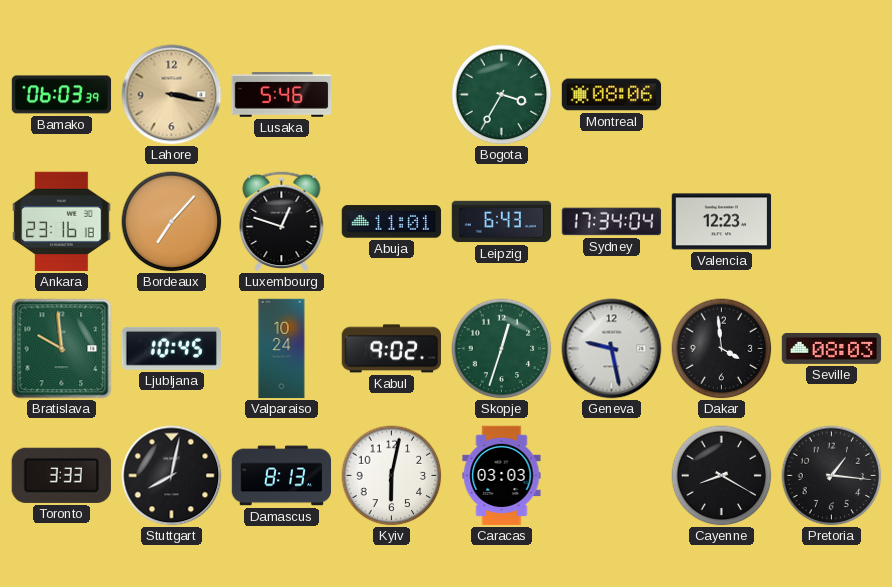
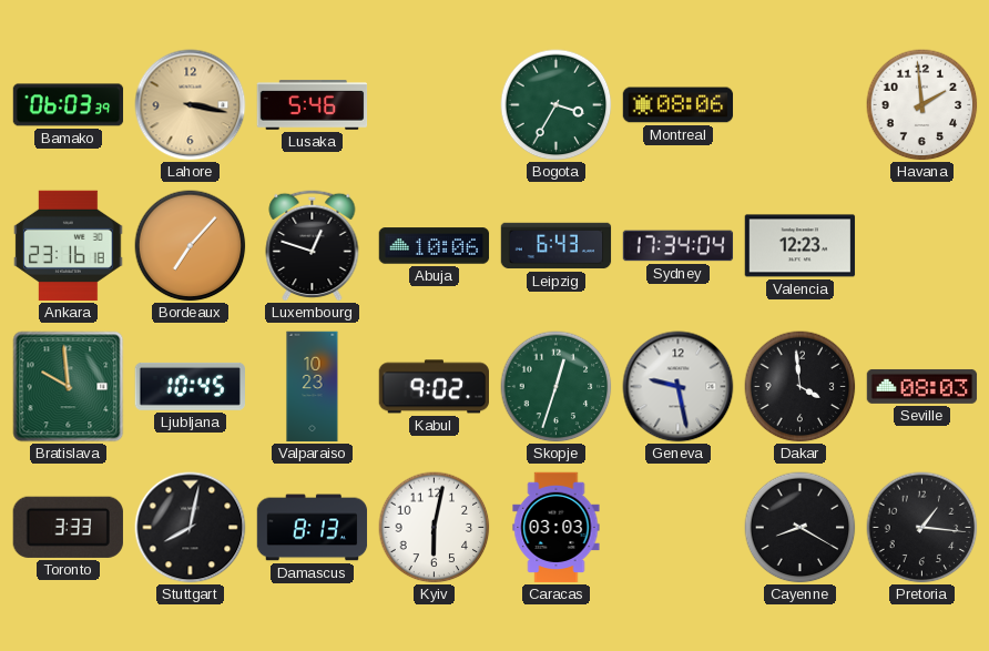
Havana: none -> 1:59 (922, 105)
Abuja: 11:01 -> 10:06 (435, 246)
Valparaiso: 10:24 -> 10:23 (313, 387)
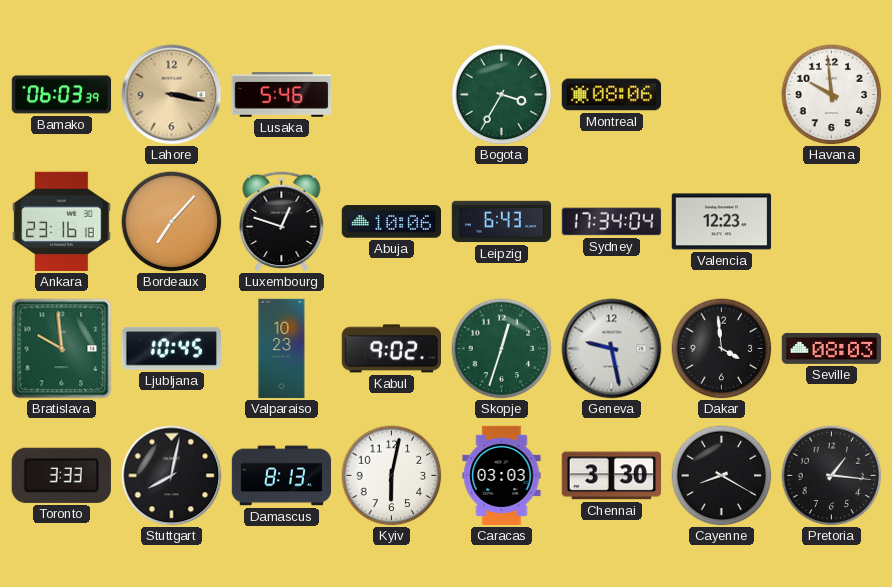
Havana: 1:59 -> 9:59 (832, 95)
Chennai: none -> 3:30 (612, 476)
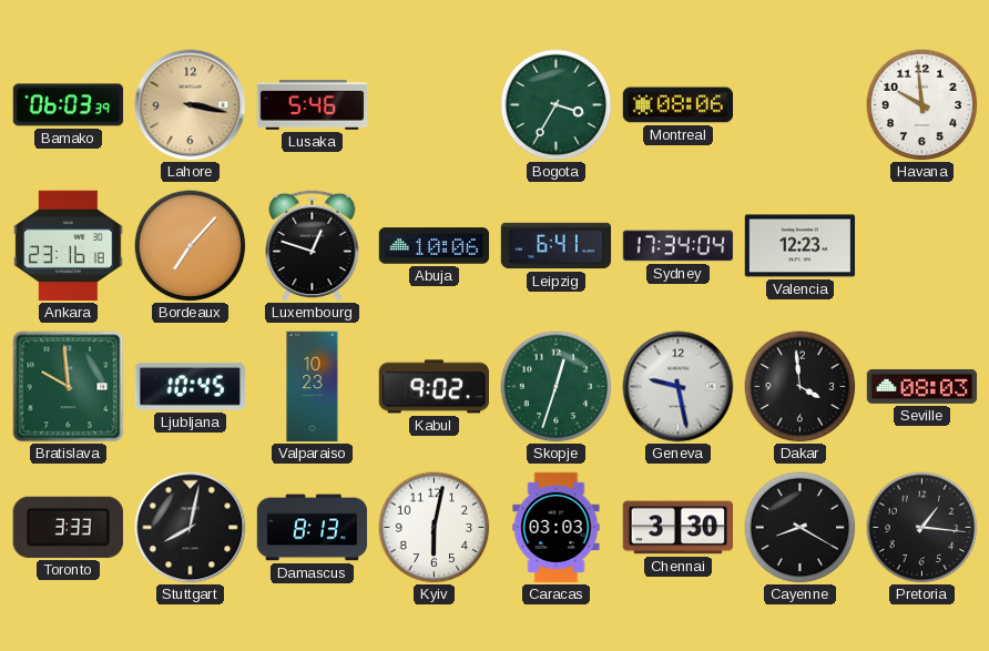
Leipzig: 6:43 -> 6:41 (557, 246)
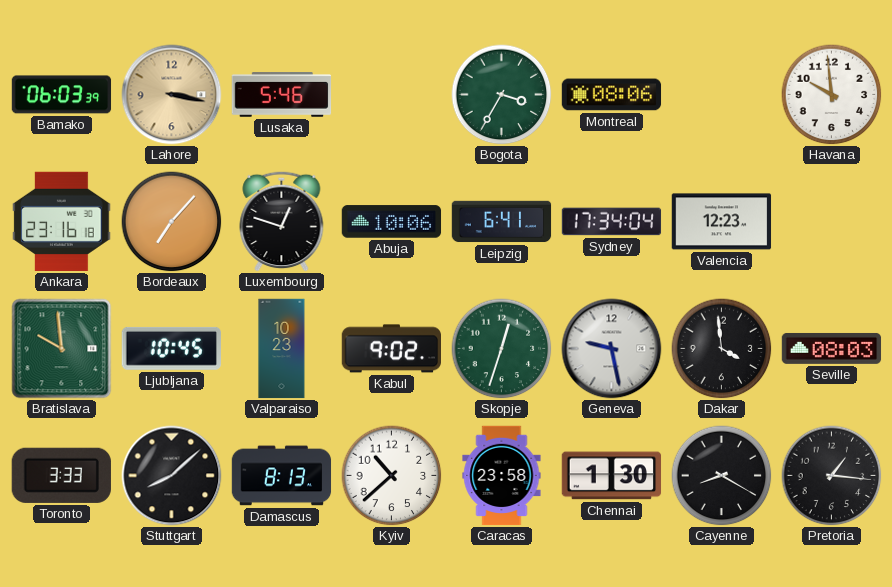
Stuttgart: 8:02 -> 8:08 (172, 476)
Kyiv: 6:02 -> 10:38 (392, 476)
Caracas: 03:03 -> 23:58 (502, 476)
Chennai: 3:30 -> 1:30 (612, 476)
